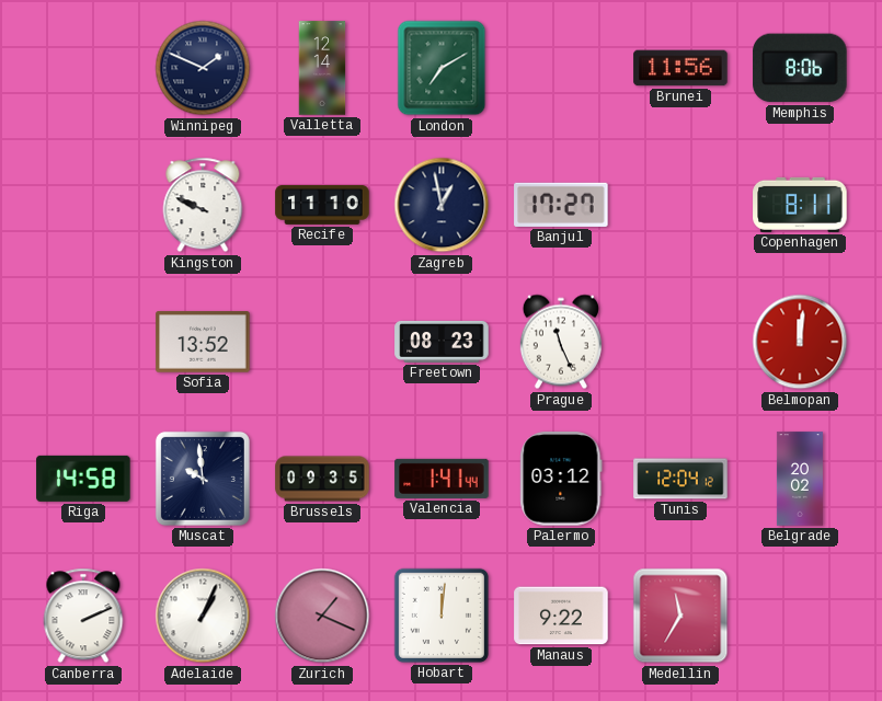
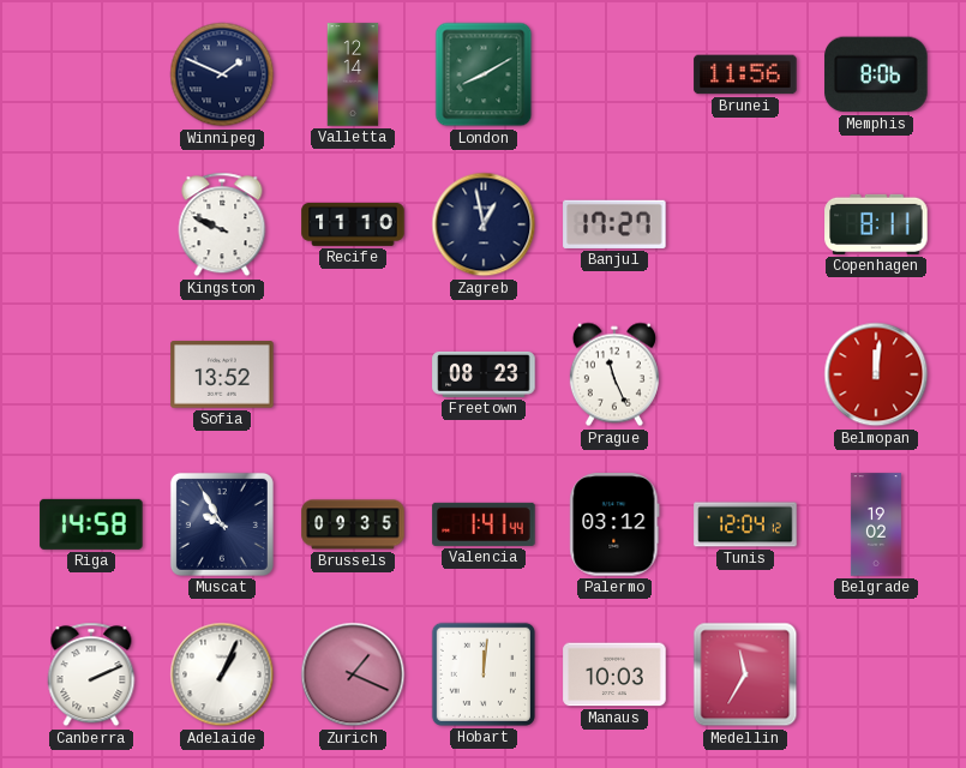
London: 7:10 -> 8:10 (484, 74)
Muscat: 9:59 -> 9:55 (222, 524)
Belgrade: 20:02 -> 19:02 (876, 524)
Manaus: 9:22 -> 10:03 (614, 674)
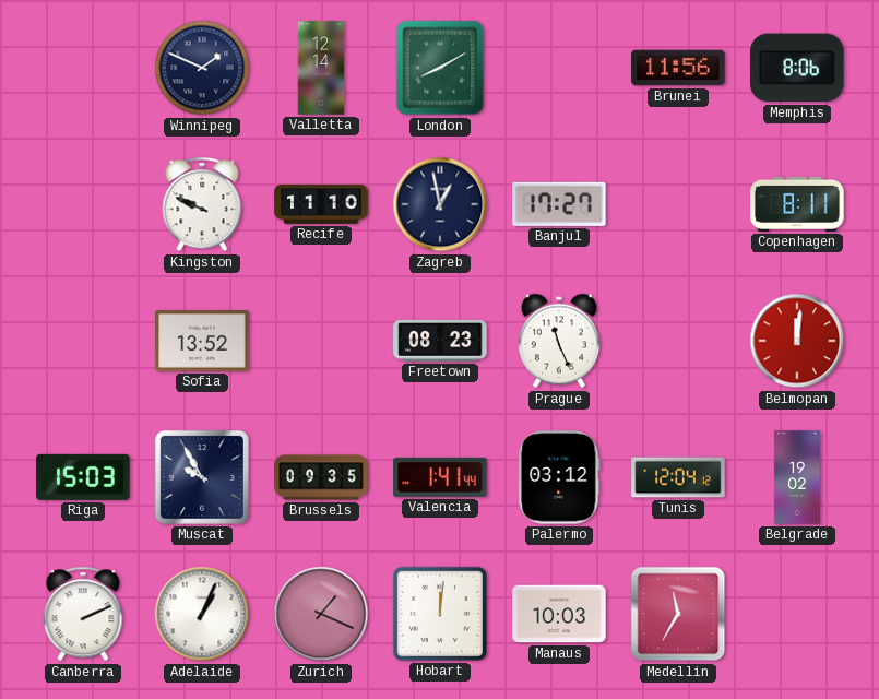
Riga: 14:58 -> 15:03 (83, 477)
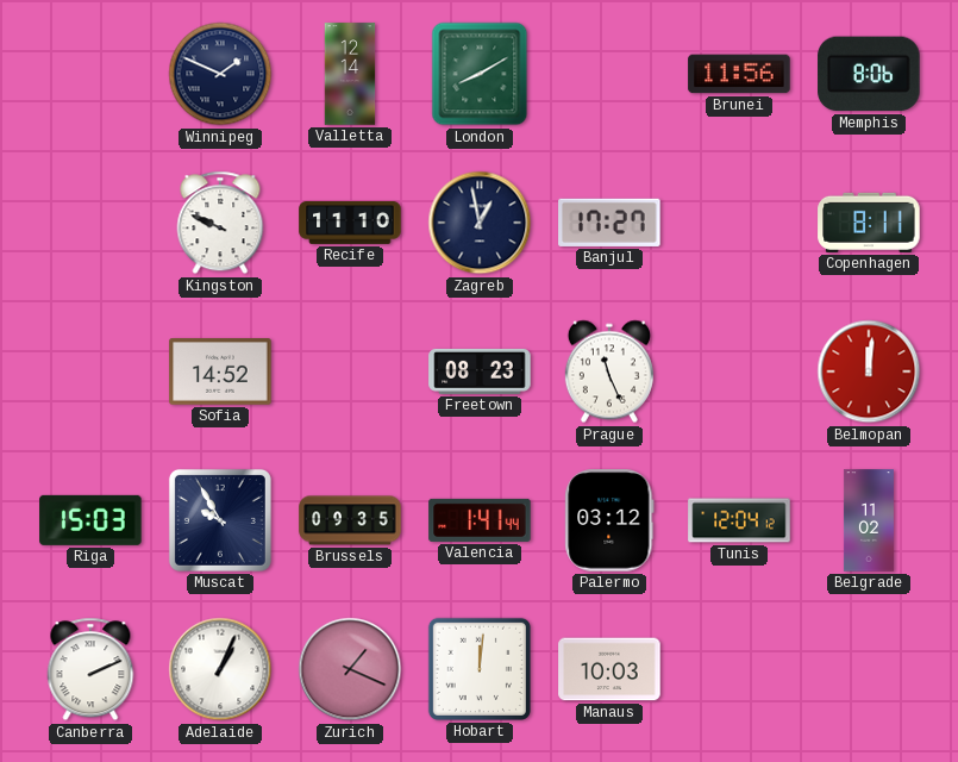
Sofia: 13:52 -> 14:52 (220, 371)
Belgrade: 19:02 -> 11:02 (869, 520)
Medellin: 11:35 -> none (678, 614)
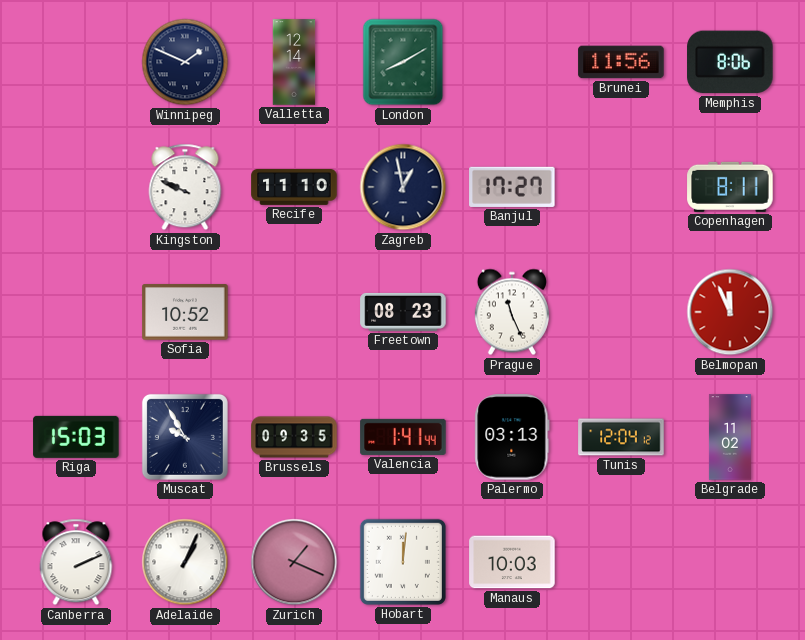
Sofia: 14:52 -> 10:52 (185, 312)
Belmopan: 12:01 -> 11:56 (730, 312)
Palermo: 03:12 -> 03:13 (512, 437)
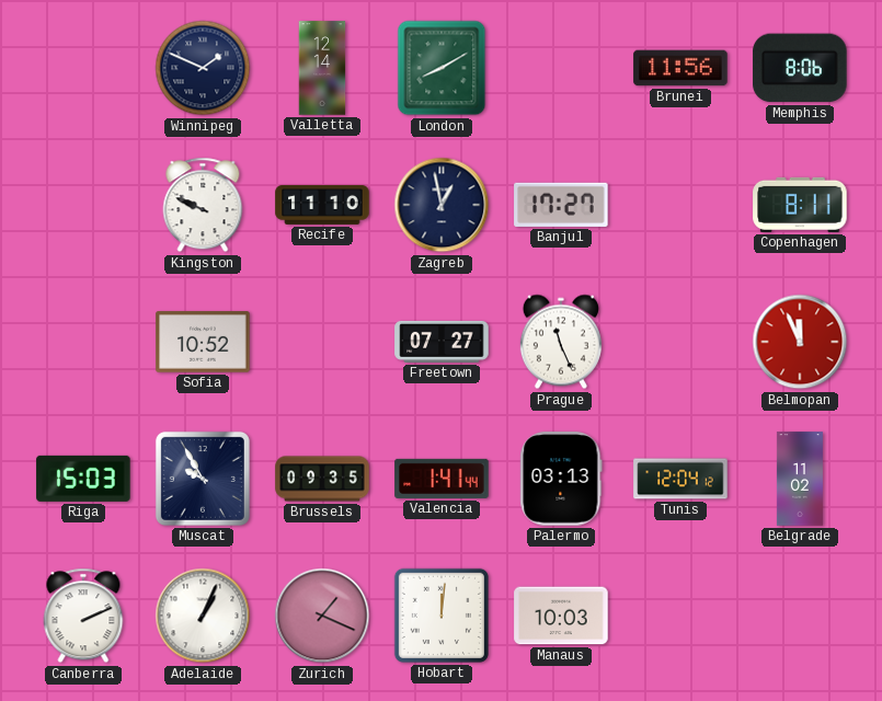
Freetown: 08:23 -> 07:27 (442, 342)
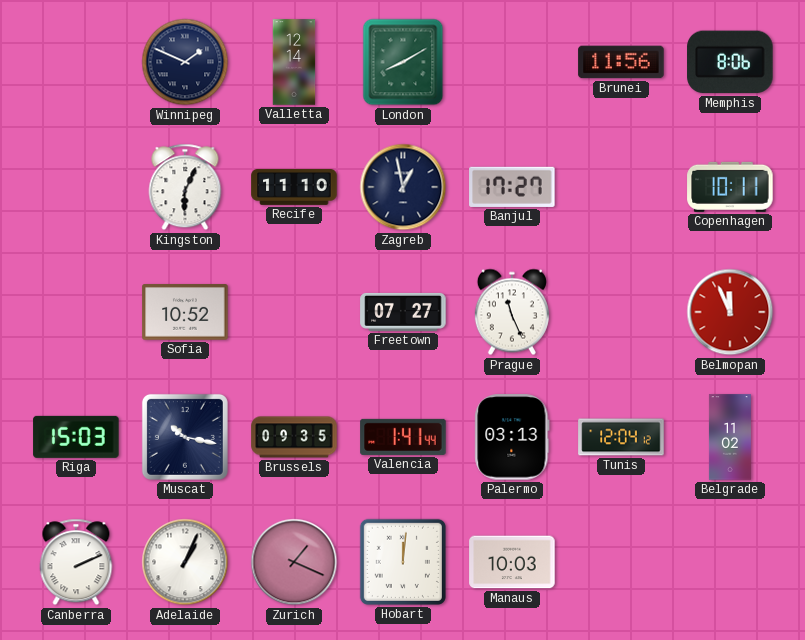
Kingston: 9:49 -> 6:04 (185, 187)
Copenhagen: 8:11 -> 10:11 (730, 187)
Muscat: 9:55 -> 10:17 (185, 437)
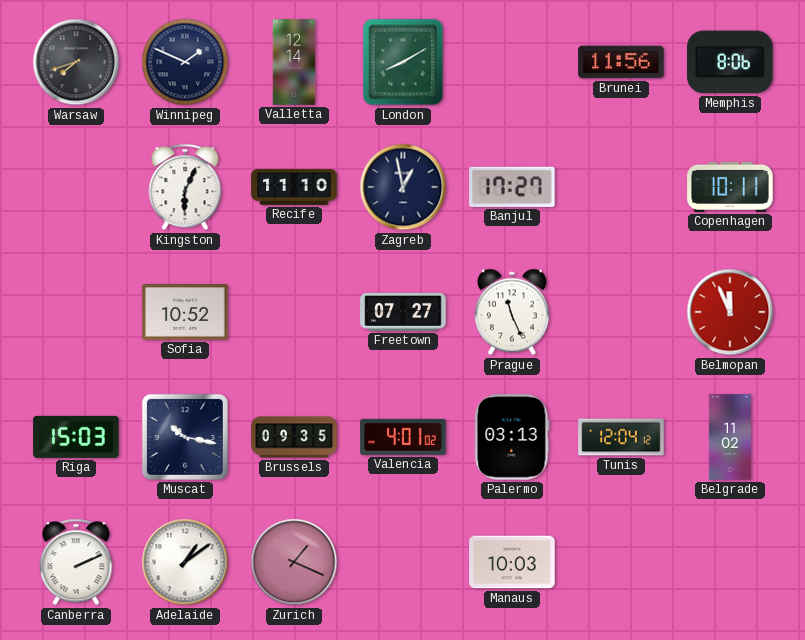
Warsaw: none -> 7:42 (76, 62)
Valencia: 1:41 -> 4:01 (403, 437)
Adelaide: 1:04 -> 1:09 (185, 562)
Hobart: 12:01 -> none (403, 562)
